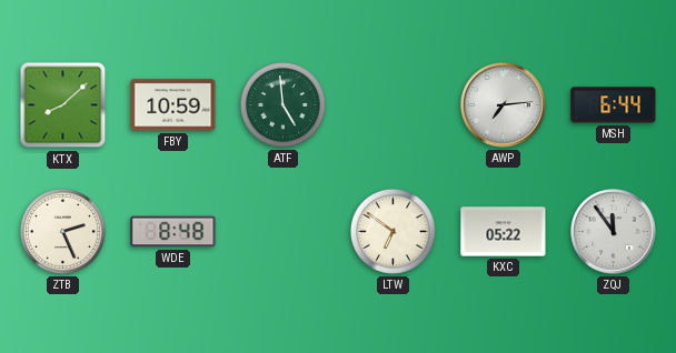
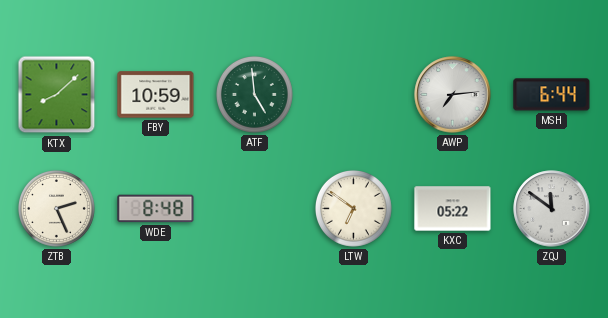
ZQJ: 11:54 -> 11:51 (552, 209)
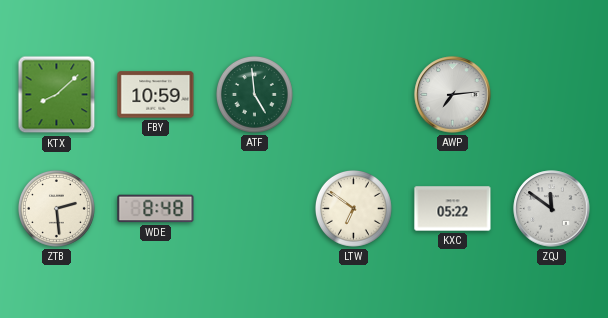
MSH: 6:44 -> none (552, 95)
ZTB: 2:26 -> 2:29 (56, 208)
